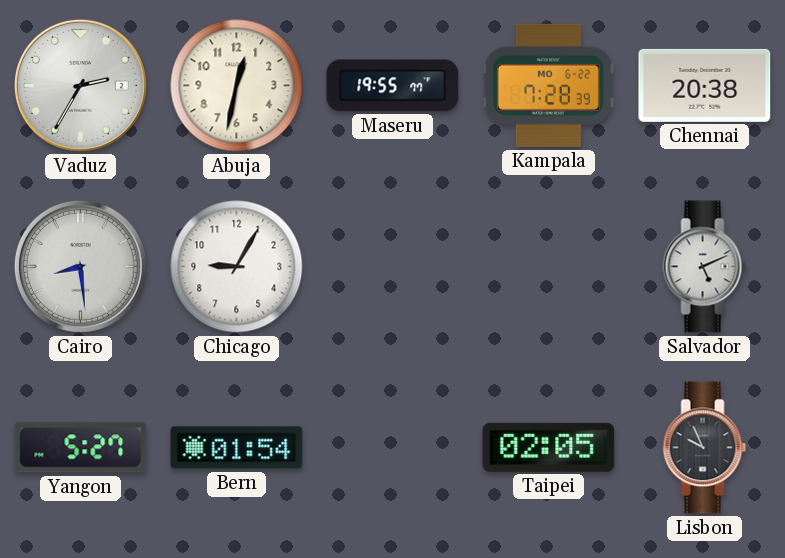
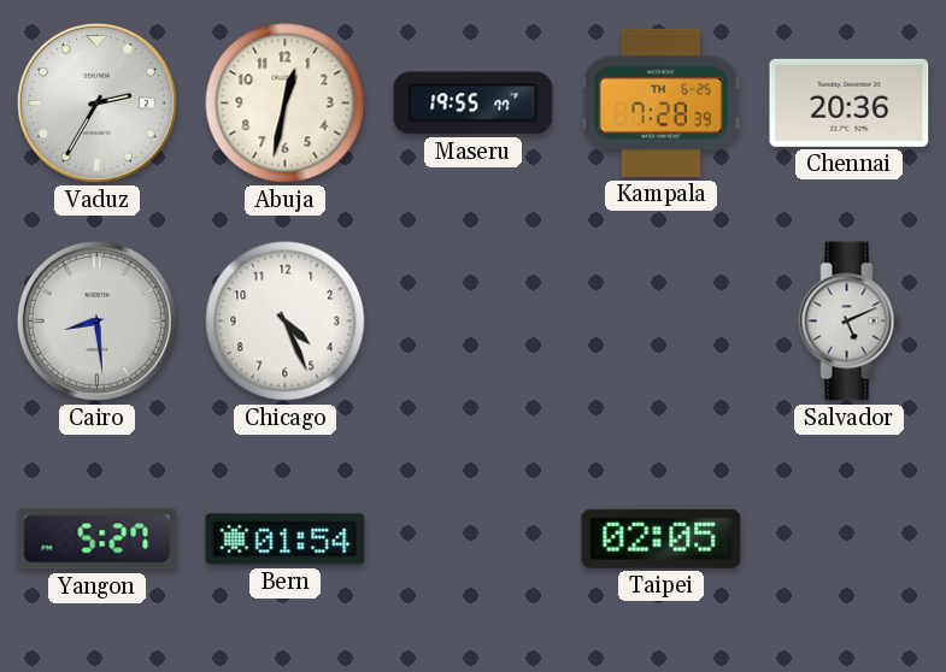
Kampala date: MO 6-22 -> TH 6-25 (660, 102)
Chennai: 20:38 -> 20:36 (850, 102)
Chicago: 9:05 -> 4:26 (286, 322)
Lisbon: 9:56 -> none (705, 448)
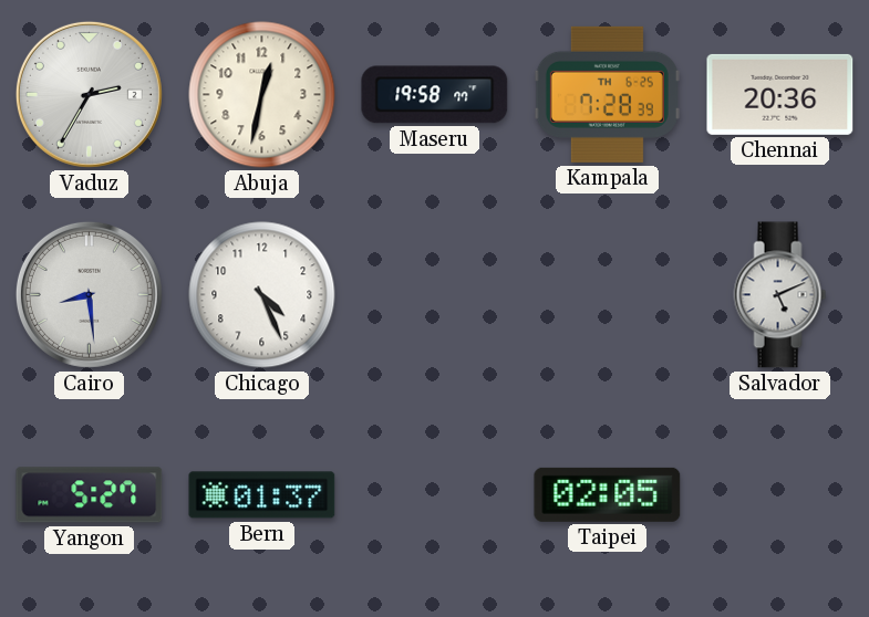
Maseru: 19:55 -> 19:58 (435, 95)
Bern: 01:54 -> 01:37 (262, 495)
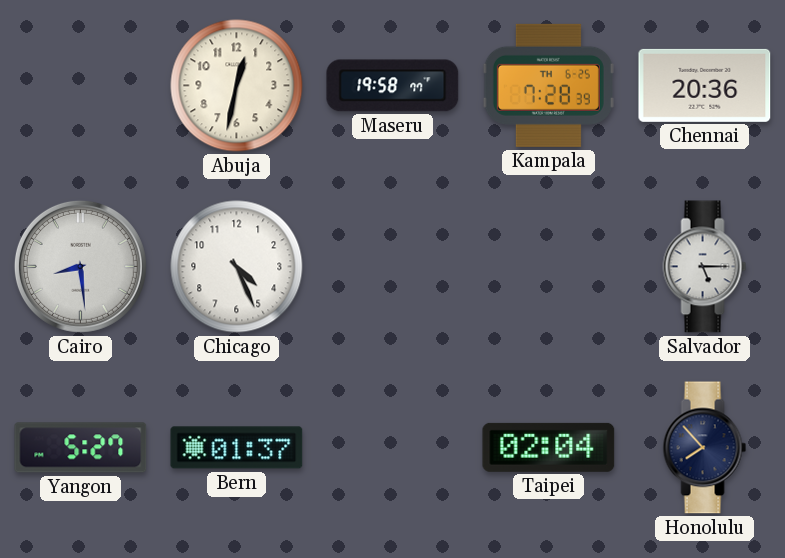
Vaduz: 2:35 -> none (89, 94)
Salvador: 5:11 -> 5:15 (705, 267)
Taipei: 02:05 -> 02:04 (549, 447)
Honolulu: none -> 7:53 (705, 448)
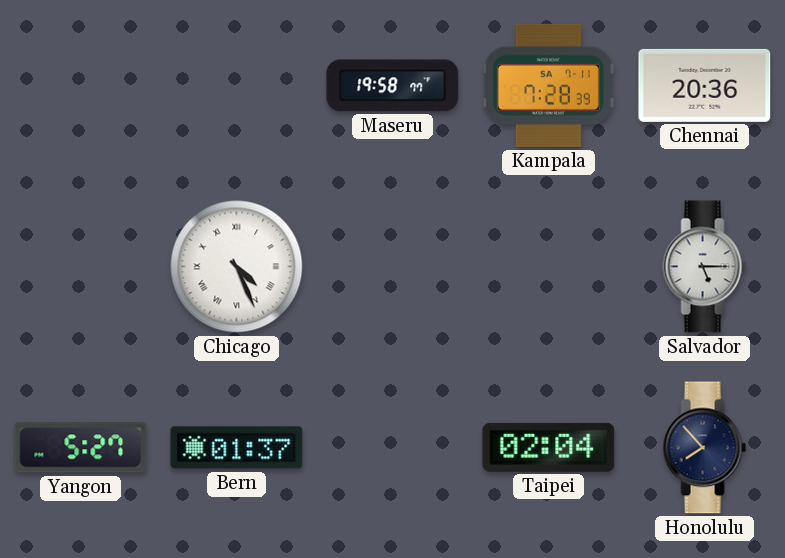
Abuja: 12:32 -> none (237, 86)
Kampala date: TH 6-25 -> SA 7-11 (548, 85)
Cairo: 8:29 -> none (80, 266)
Chicago numerals: Arabic -> Roman (237, 267)
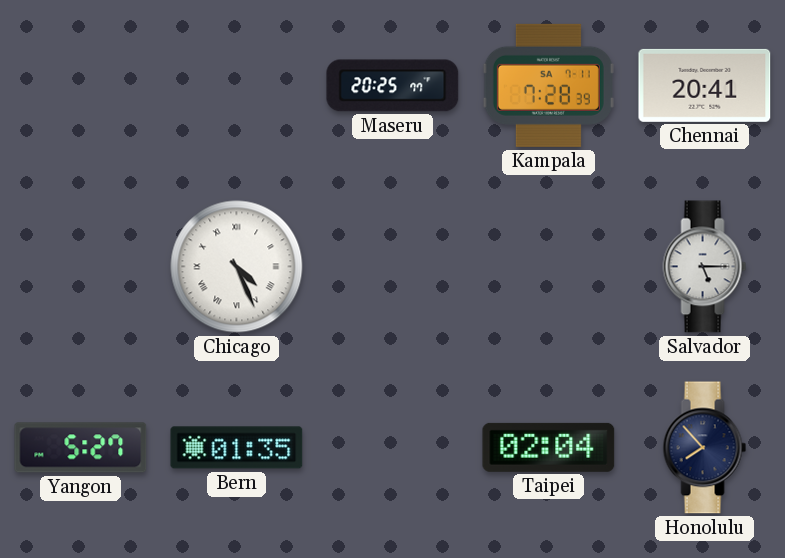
Maseru: 19:58 -> 20:25 (393, 86)
Chennai: 20:36 -> 20:41 (705, 85)
Bern: 01:37 -> 01:35 (237, 448)
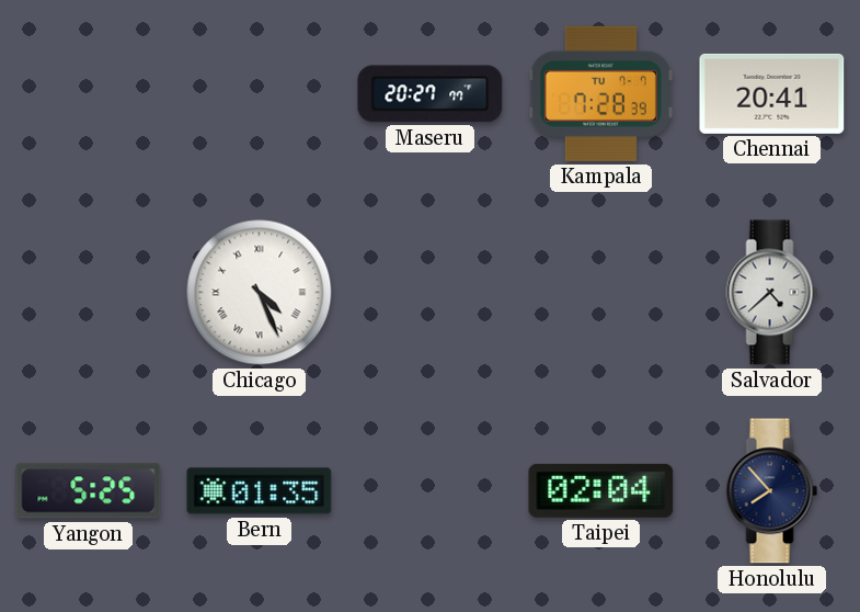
Maseru: 20:25 -> 20:27 (431, 94)
Kampala date: SA 7-11 -> TU 7-7 (600, 93)
Salvador: 5:15 -> 4:38 (772, 293)
Yangon: 5:27 -> 5:25 (89, 491)
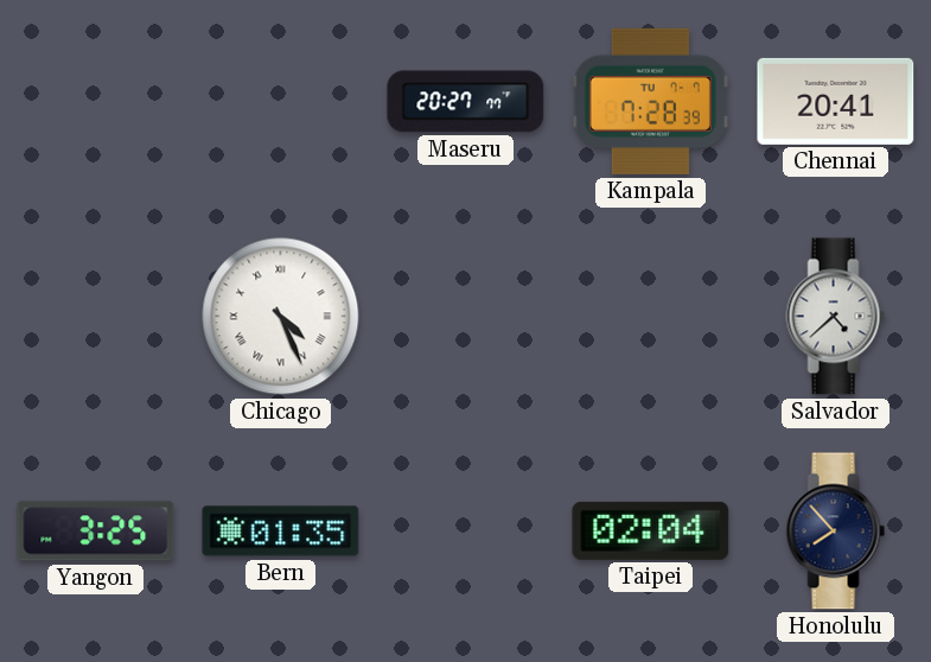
Yangon: 5:25 -> 3:25 (96, 531)
